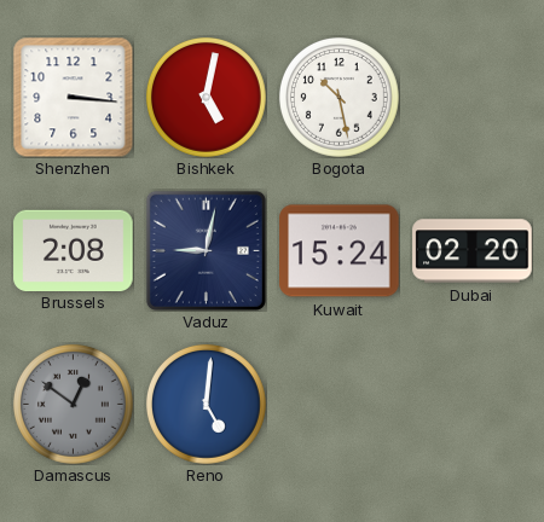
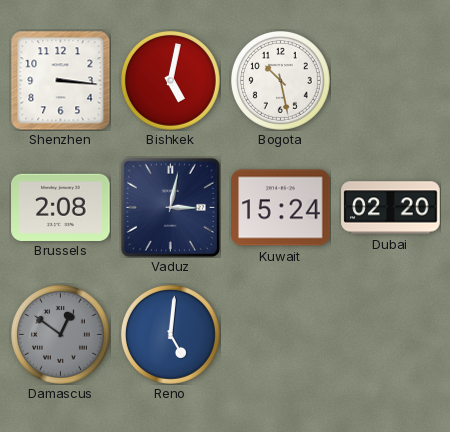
Vaduz: 9:02 -> 3:02 (170, 207)
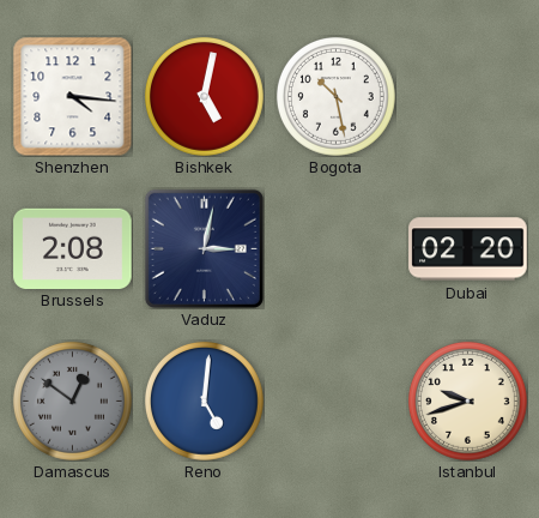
Shenzhen: 3:16 -> 4:16 (72, 96)
Kuwait: 15:24 -> none (281, 208)
Istanbul: none -> 9:42 (467, 400)
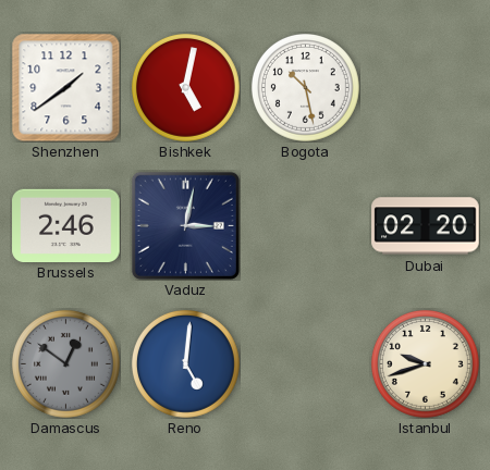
Shenzhen: 4:16 -> 1:39 (65, 87)
Brussels: 2:08 -> 2:46 (66, 225)
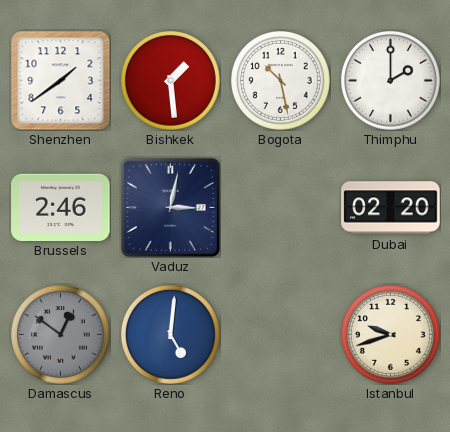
Bishkek: 5:02 -> 1:29 (170, 80)
Thimphu: none -> 2:00 (390, 80)
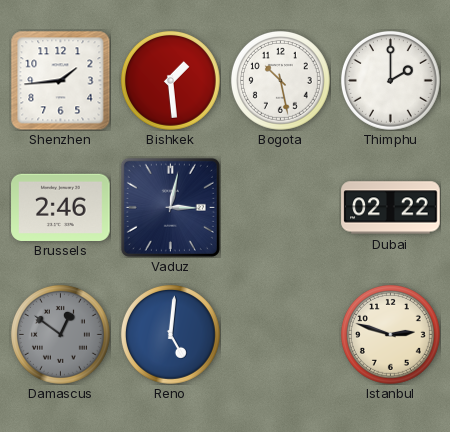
Shenzhen: 1:39 -> 1:44 (60, 80)
Dubai: 02:20 -> 02:22 (391, 208)
Istanbul: 9:42 -> 2:48 (390, 334)
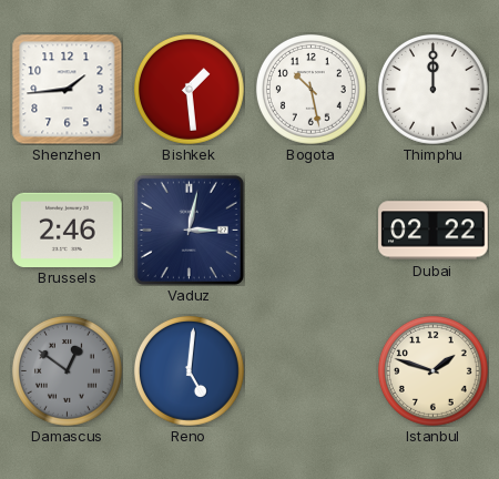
Thimphu: 2:00 -> 12:00 (432, 89)
Istanbul: 2:48 -> 1:48 (432, 370)
